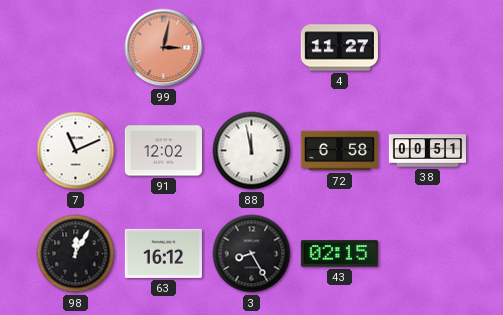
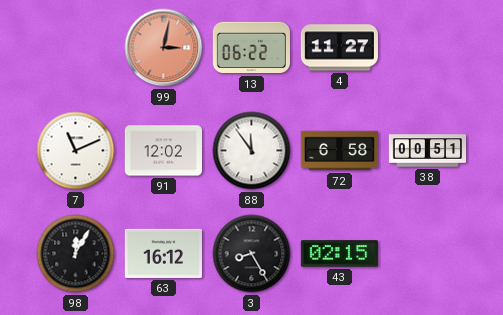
13: none -> 06:22 (251, 48)
88: 11:58 -> 11:54 (252, 151)
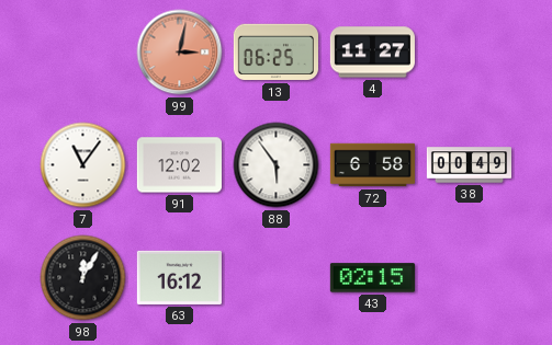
13: 06:22 -> 06:25 (275, 53)
7: 11:11 -> 11:06 (83, 165)
88: 11:54 -> 5:54 (277, 165)
38: 00:51 -> 00:49 (469, 165)
3: 8:25 -> none (252, 254)
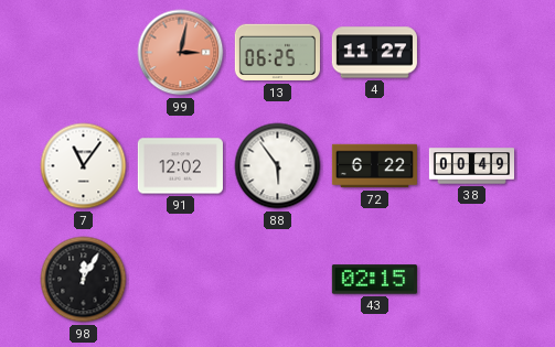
72: 6:58 -> 6:22 (374, 166)
63: 16:12 -> none (179, 277)
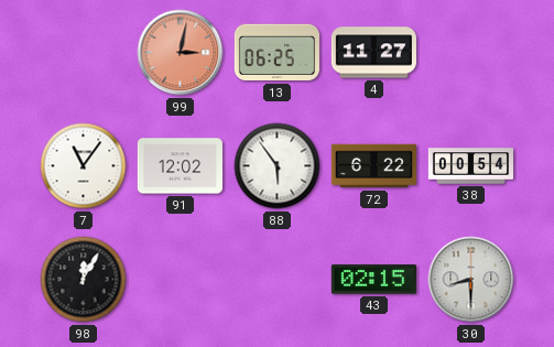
38: 00:49 -> 00:54 (470, 166)
30: none -> 8:30 (471, 280)
